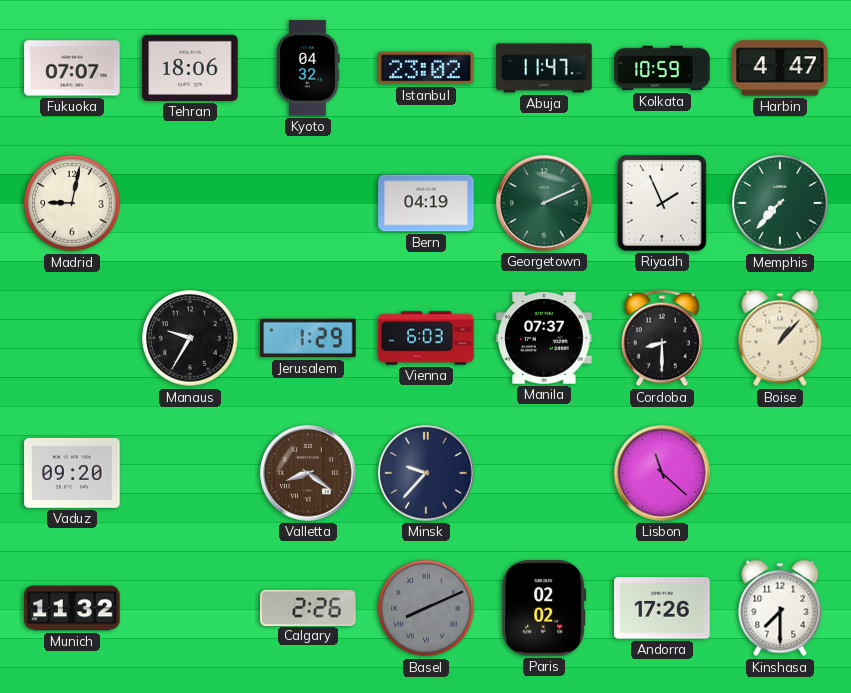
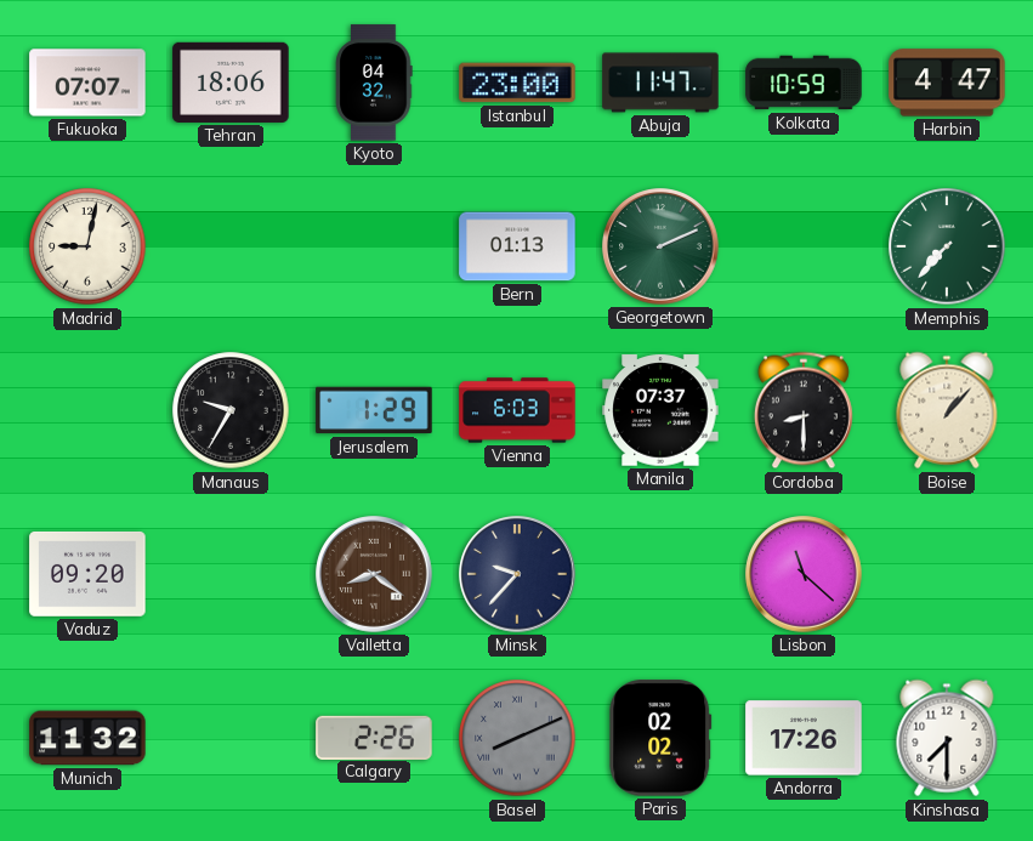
Istanbul: 23:02 -> 23:00 (517, 83)
Bern: 04:19 -> 01:13 (517, 246)
Riyadh: 1:56 -> none (663, 204)
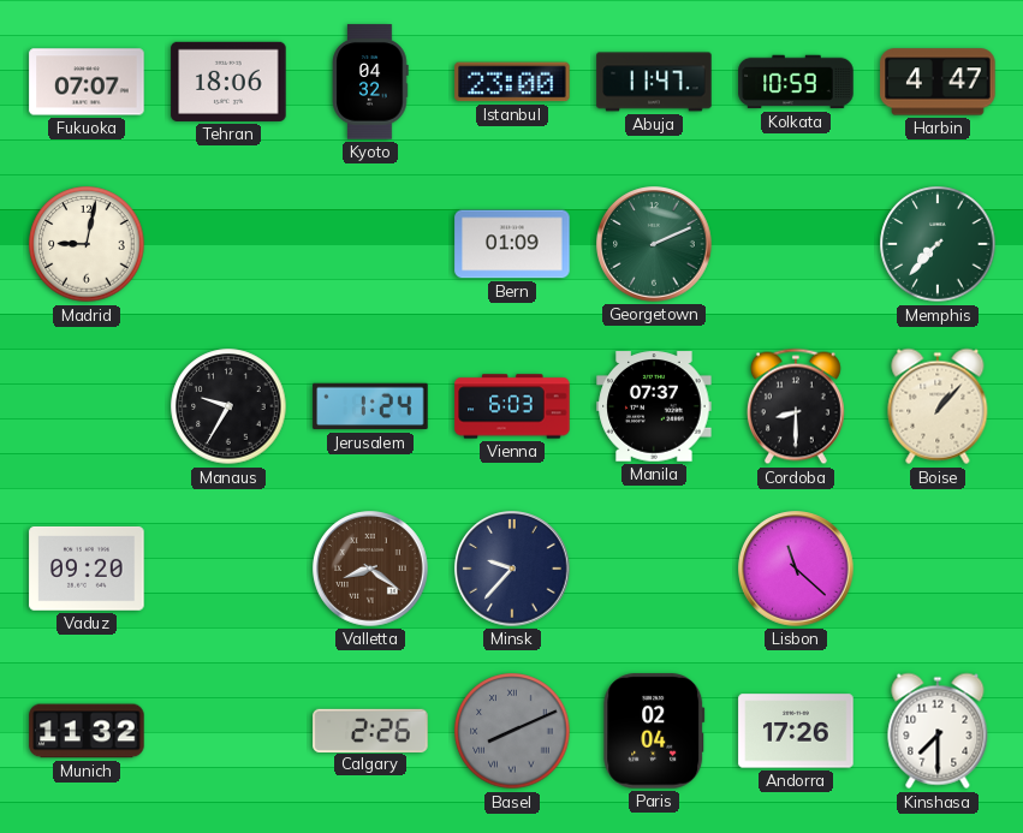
Bern: 01:13 -> 01:09 (512, 244)
Jerusalem: 1:29 -> 1:24 (370, 406)
Paris: 02:02 -> 02:04 (654, 731)
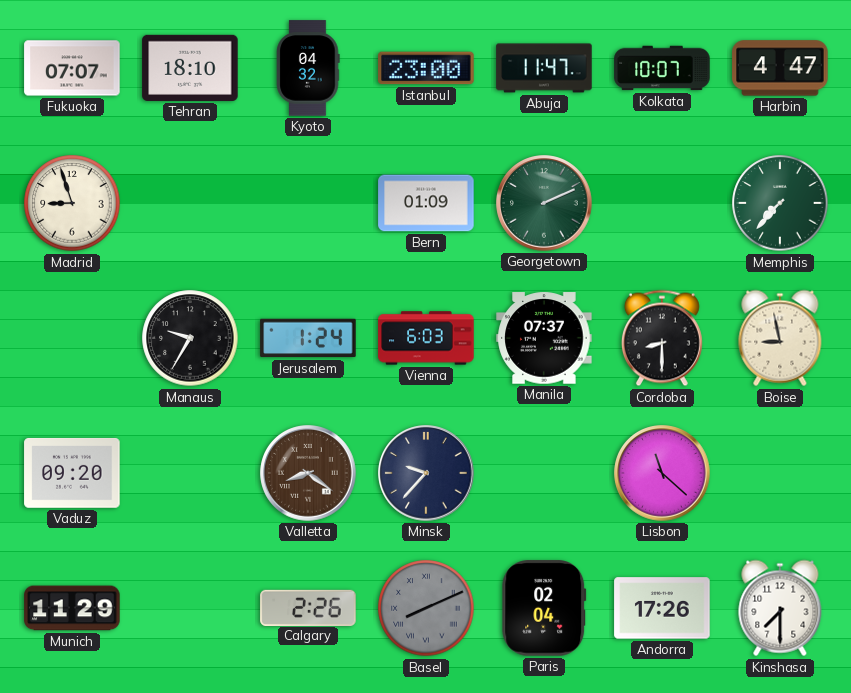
Tehran: 18:06 -> 18:10 (190, 68)
Kolkata: 10:59 -> 10:07 (662, 68)
Madrid: 9:02 -> 8:57 (72, 203)
Boise: 1:07 -> 8:58 (780, 338)
Munich: 11:32 -> 11:29 (72, 608)
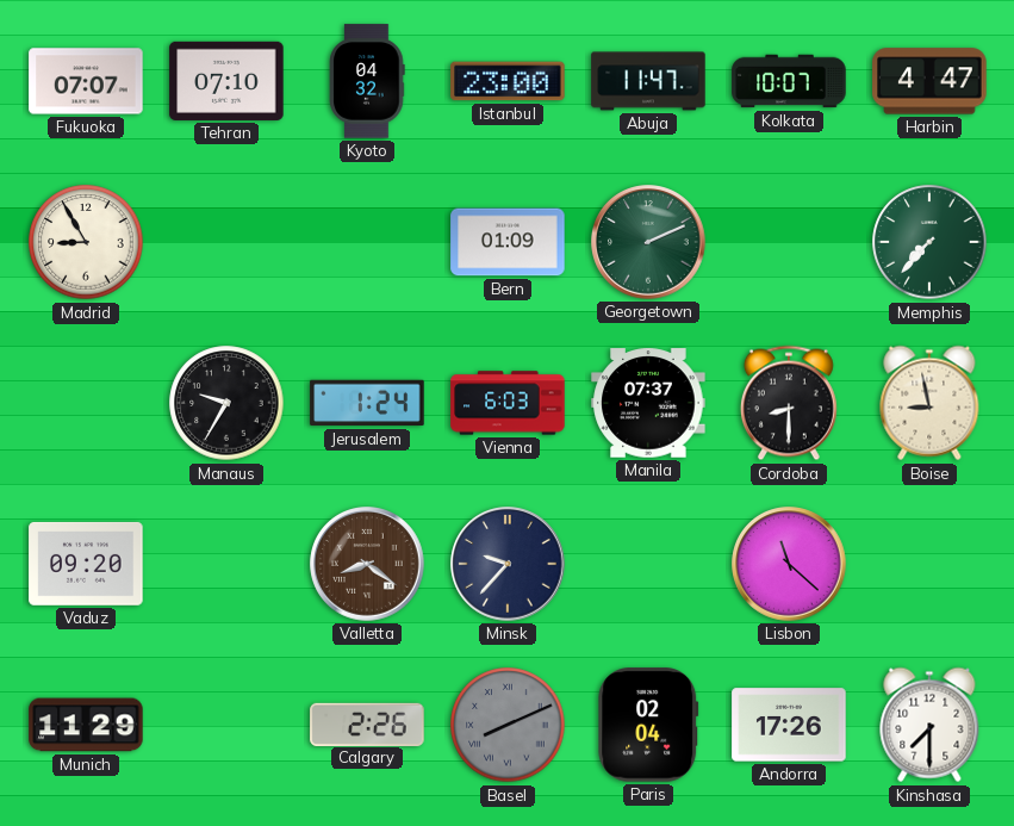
Tehran: 18:10 -> 07:10 (226, 81)
Madrid: 8:57 -> 8:55 (86, 242)
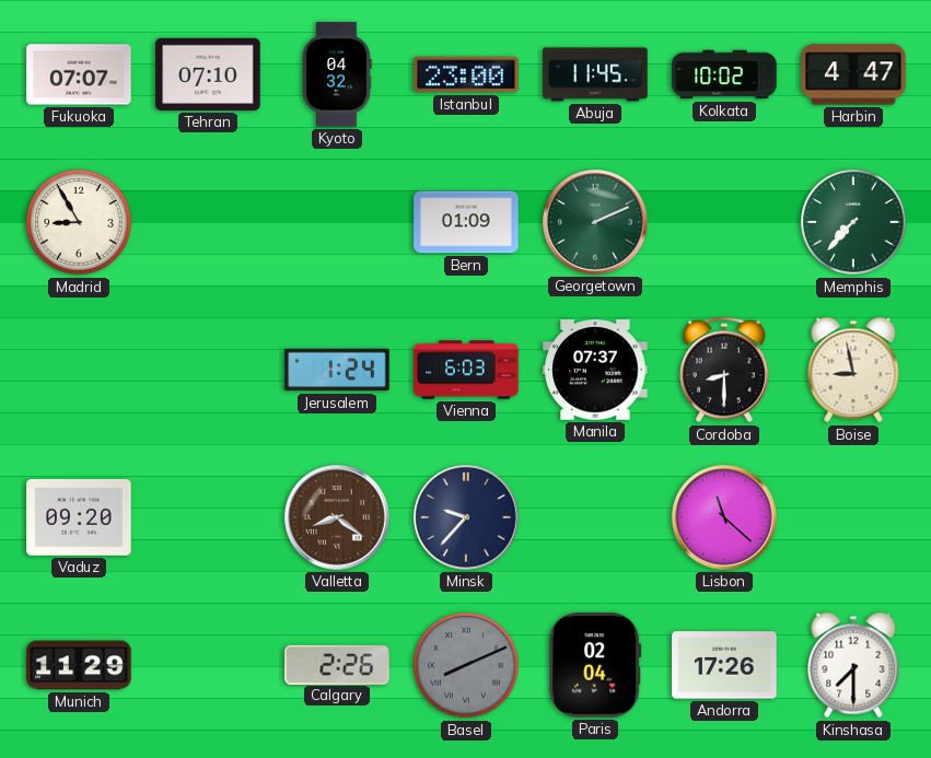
Abuja: 11:47 -> 11:45 (595, 74)
Kolkata: 10:07 -> 10:02 (724, 74)
Manaus: 9:35 -> none (226, 403)
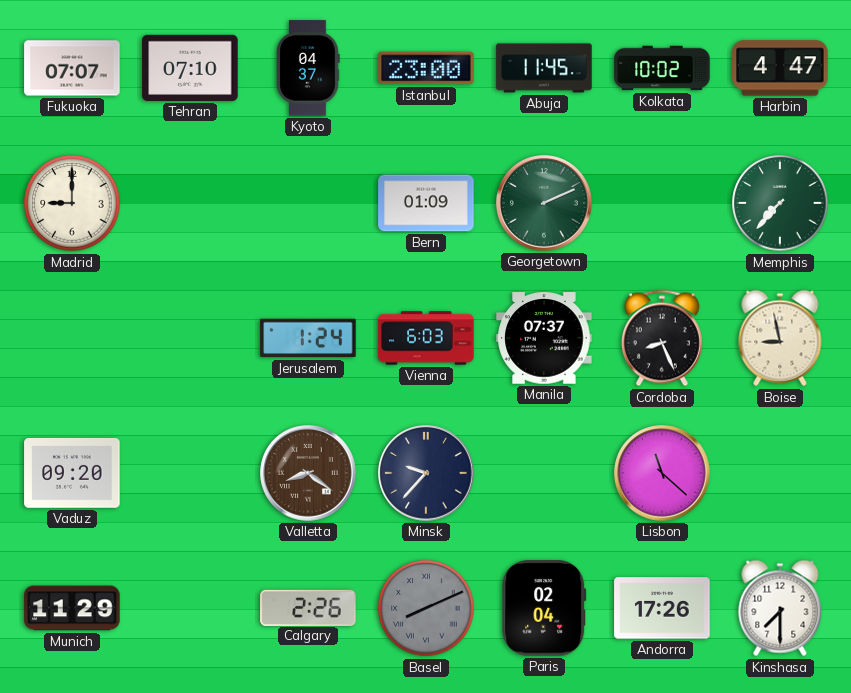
Kyoto: 04:32 -> 04:37 (308, 68)
Madrid: 8:55 -> 9:00 (72, 203)
Cordoba: 8:30 -> 8:26 (662, 338)
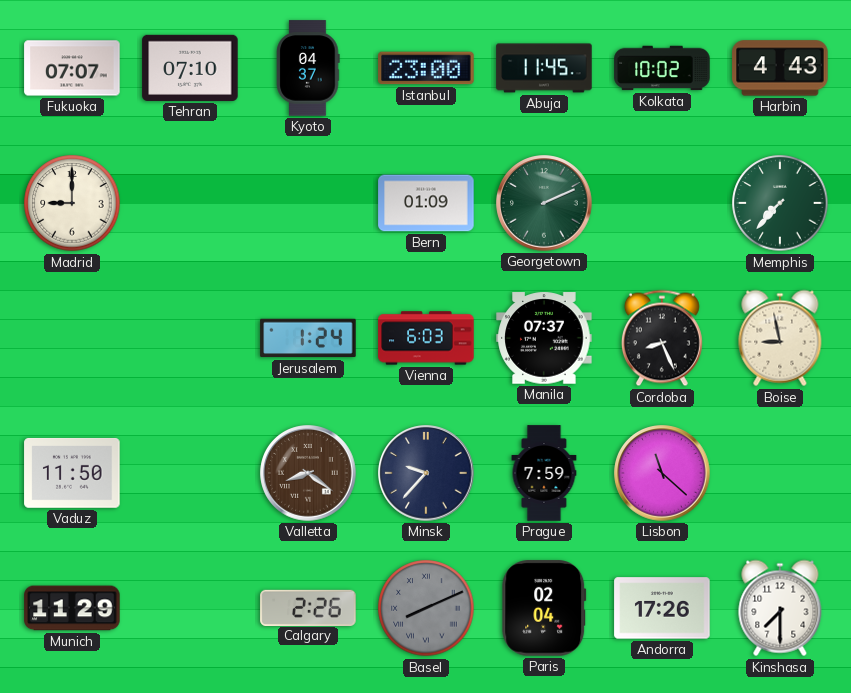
Harbin: 4:47 -> 4:43 (780, 68)
Vaduz: 09:20 -> 11:50 (72, 473)
Prague: none -> 7:59 (544, 473)
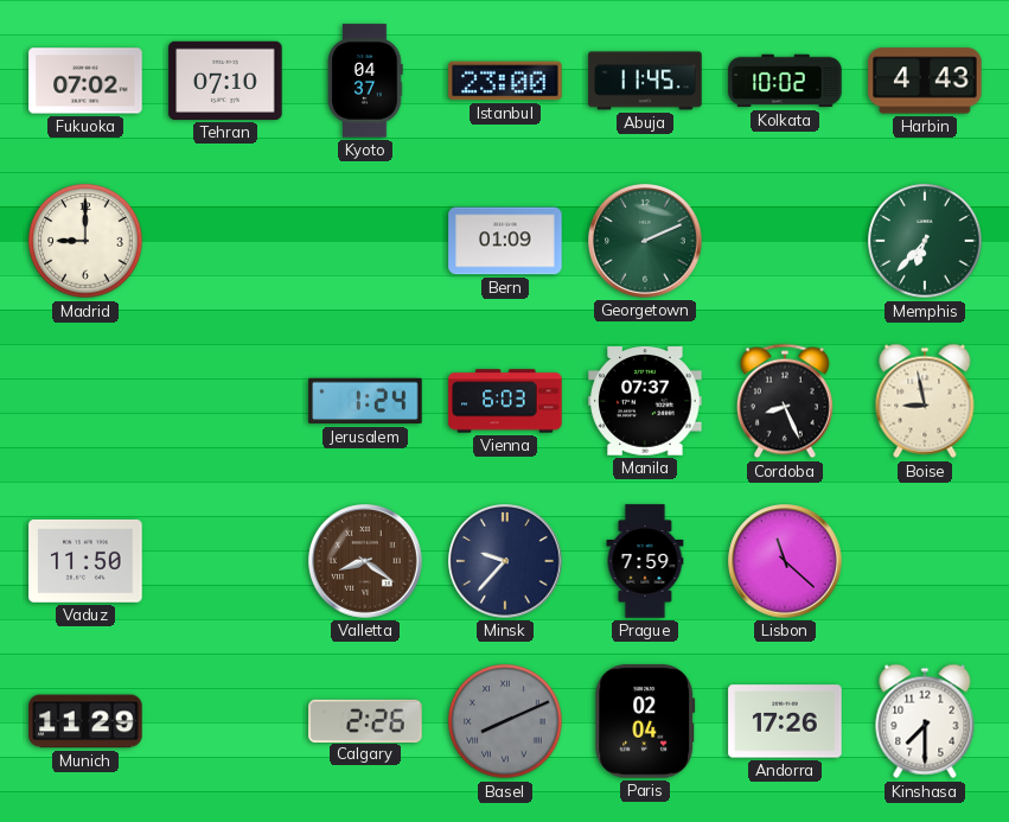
Fukuoka: 07:07 -> 07:02 (85, 81)
Memphis: 7:37 -> 6:37 (925, 241)
